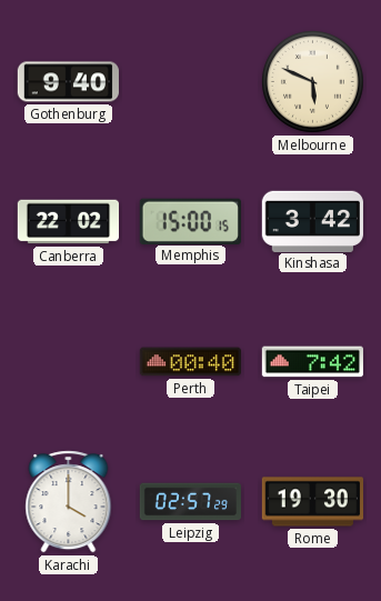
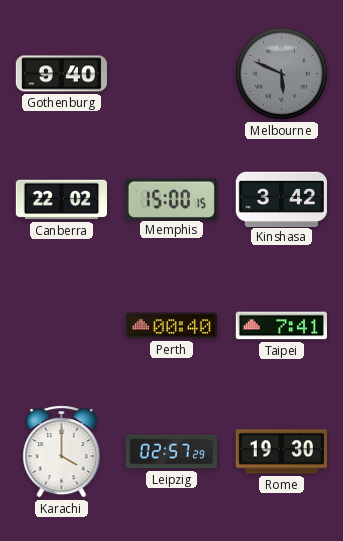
Melbourne dial: cream -> grey (281, 73)
Taipei: 7:42 -> 7:41 (281, 326)
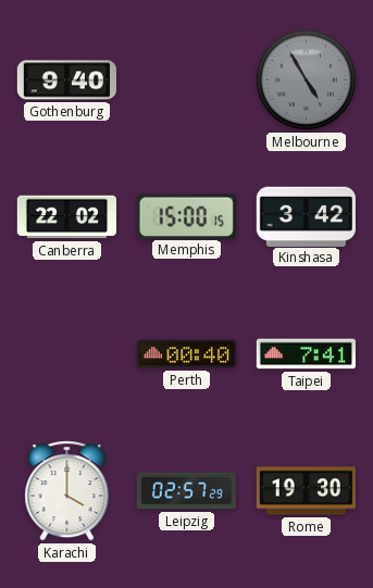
Melbourne: 5:49 -> 4:55 (306, 79)
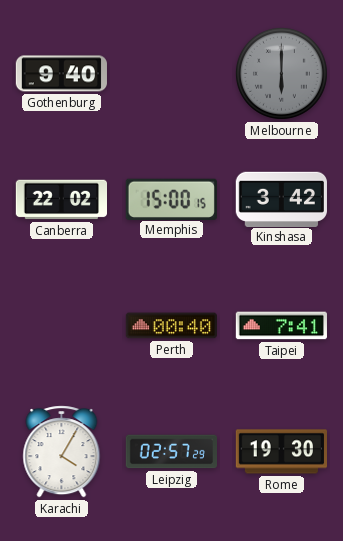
Melbourne: 4:55 -> 6:00 (281, 73)
Karachi: 4:00 -> 4:05 (62, 452)
